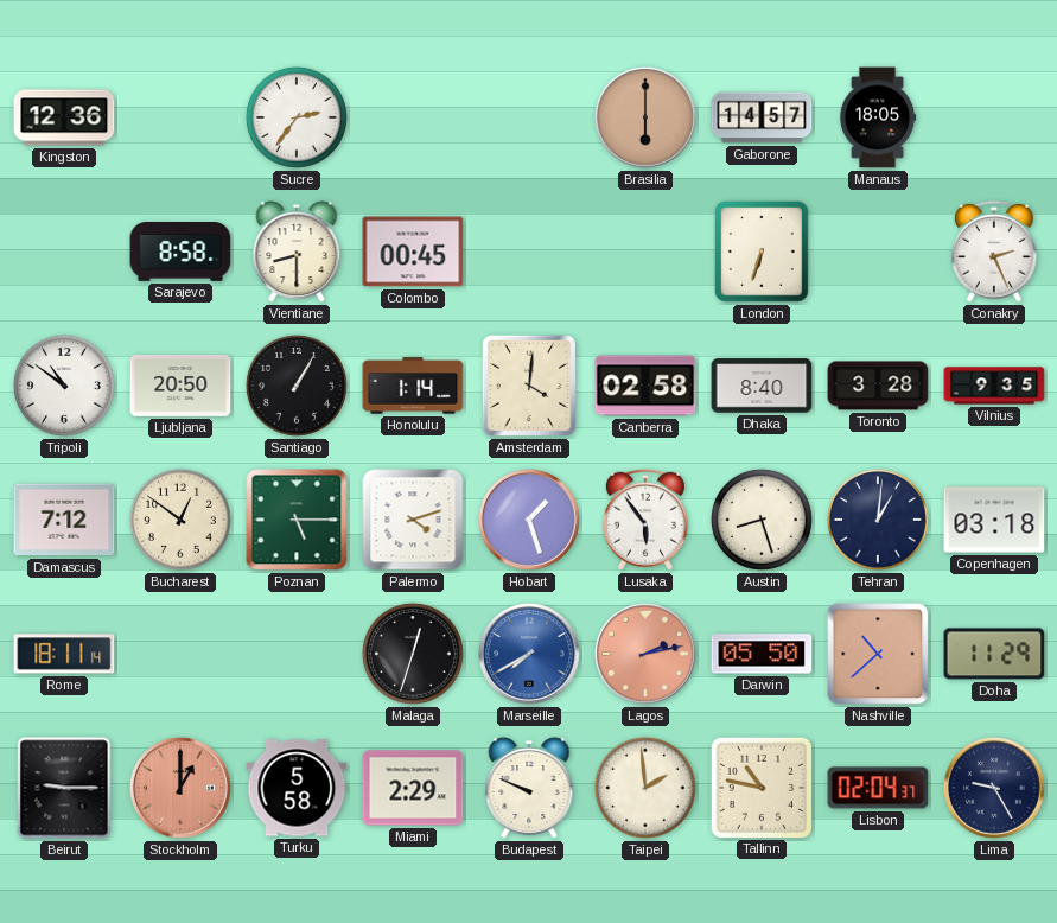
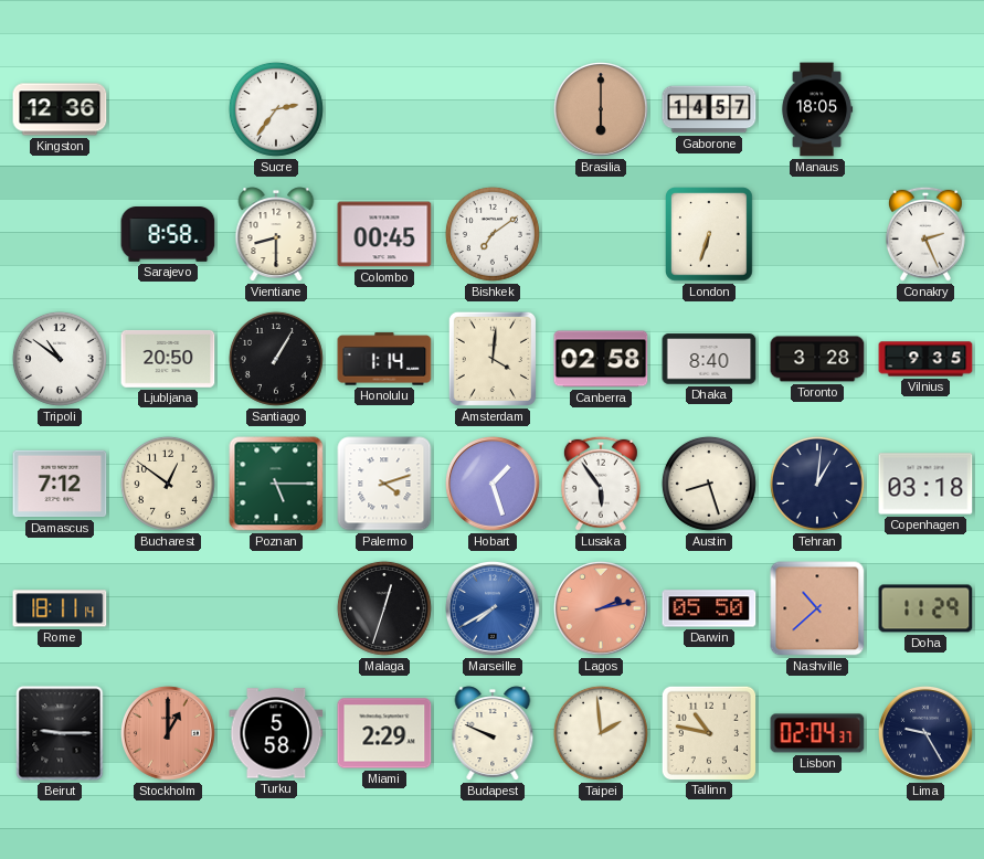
Bishkek: none -> 7:09 (493, 234)
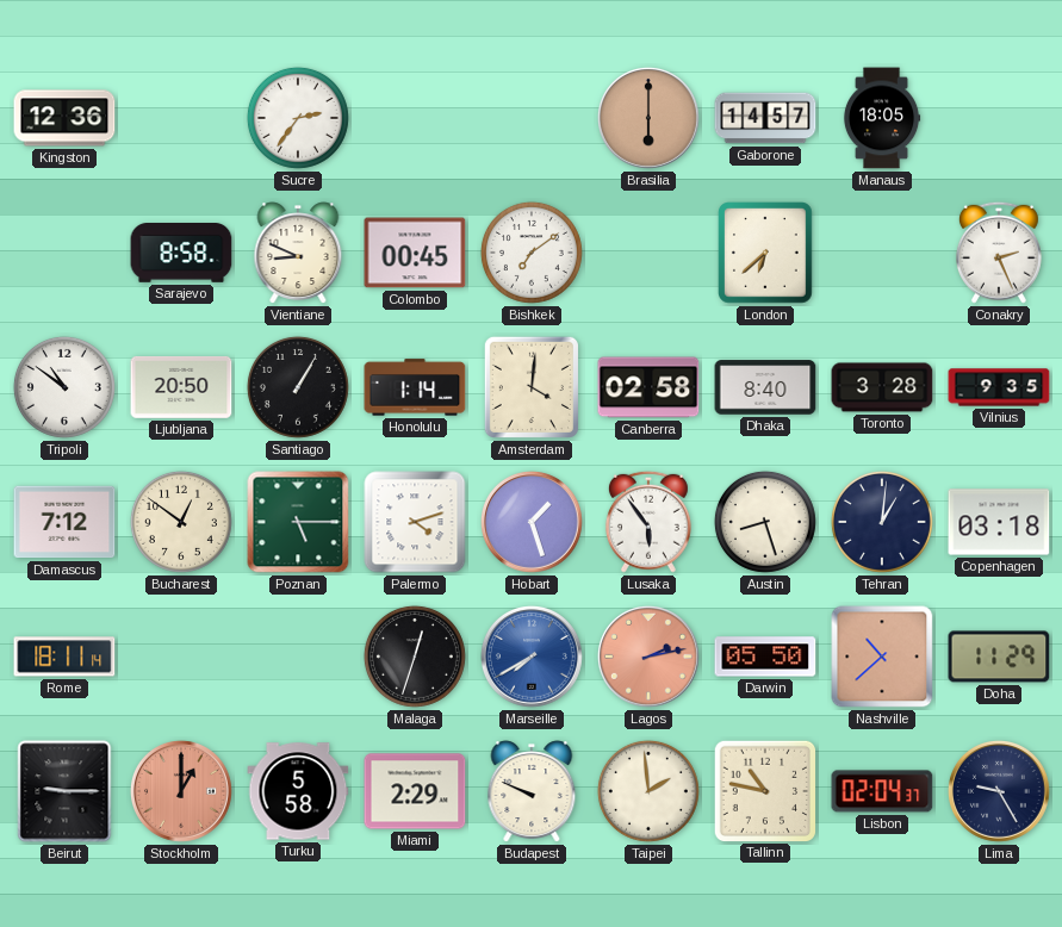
Vientiane: 8:30 -> 8:49 (298, 253)
London: 6:33 -> 6:38 (766, 253)
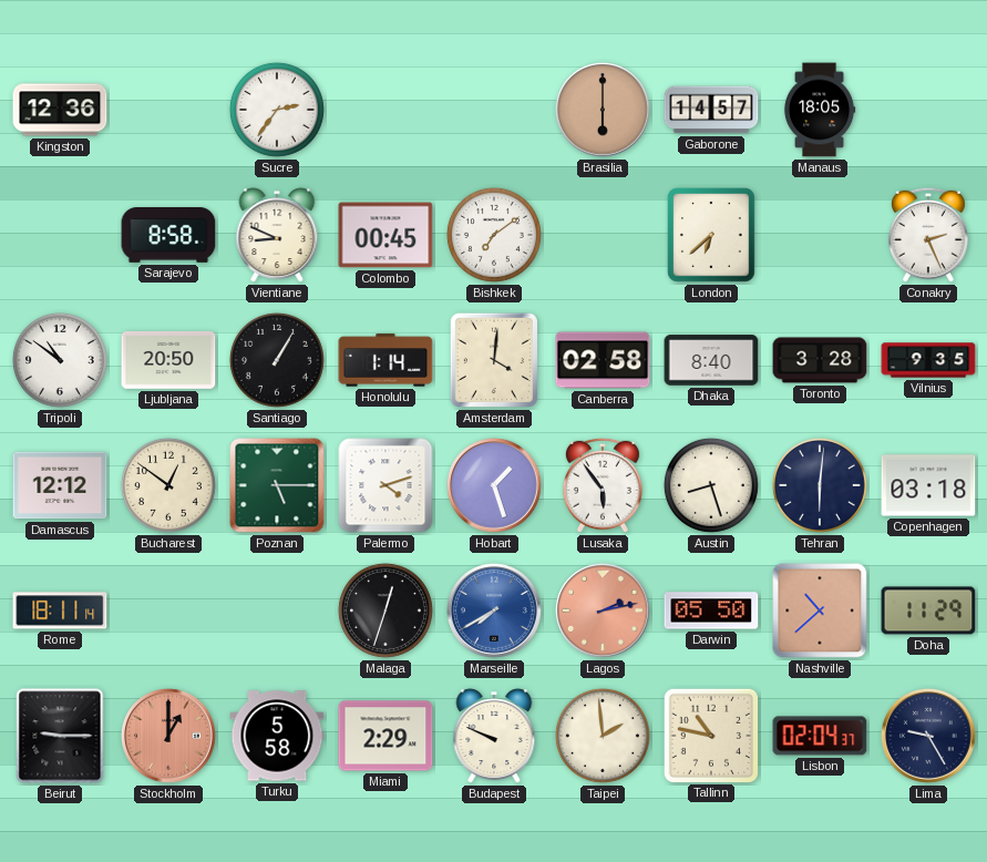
Damascus: 7:12 -> 12:12 (60, 485)
Tehran: 1:01 -> 6:01 (820, 485)
